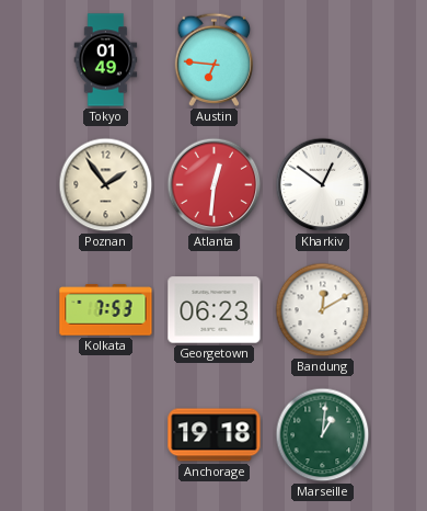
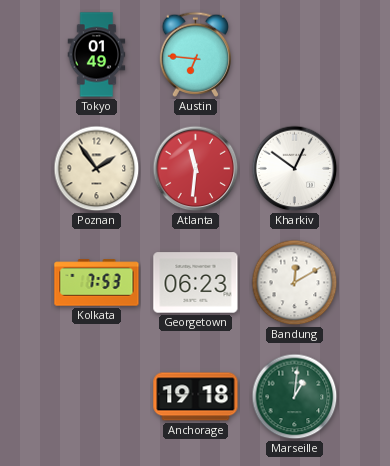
Atlanta: 12:31 -> 11:31 (196, 169)
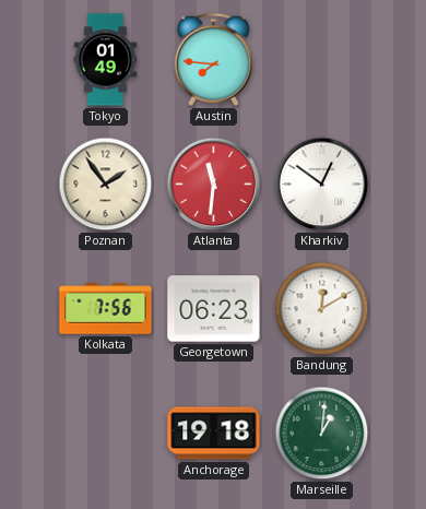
Austin: 6:46 -> 7:46 (214, 59)
Kolkata: 7:53 -> 7:56 (106, 309)
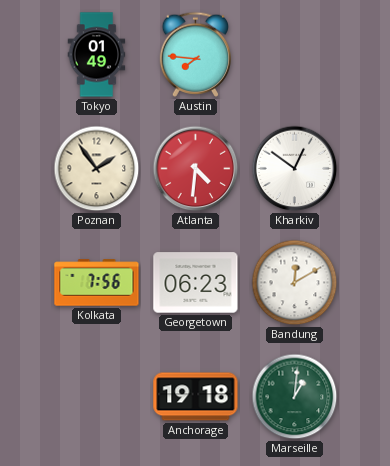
Atlanta: 11:31 -> 4:31 (196, 169)
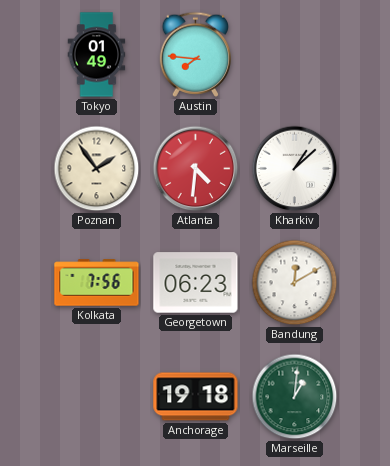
Kharkiv: 12:51 -> 1:08 (295, 169)
